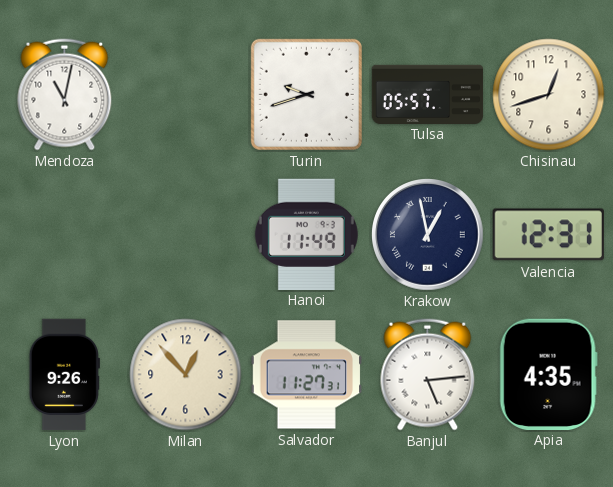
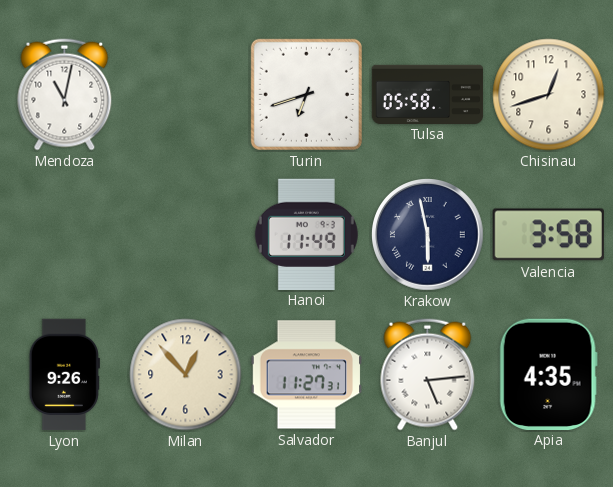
Turin: 9:42 -> 6:42 (306, 94)
Tulsa: 05:57 -> 05:58 (428, 94)
Krakow: 12:58 -> 5:58 (428, 235)
Valencia: 12:31 -> 3:58 (548, 235)
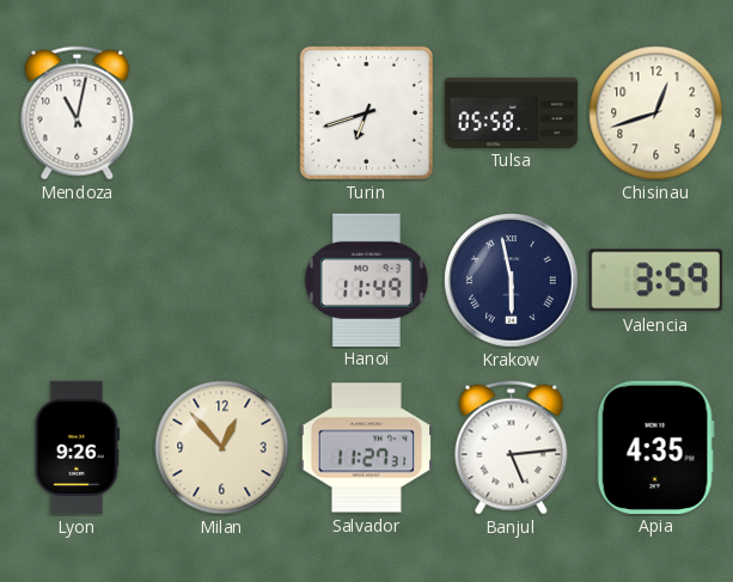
Valencia: 3:58 -> 3:59 (655, 281)
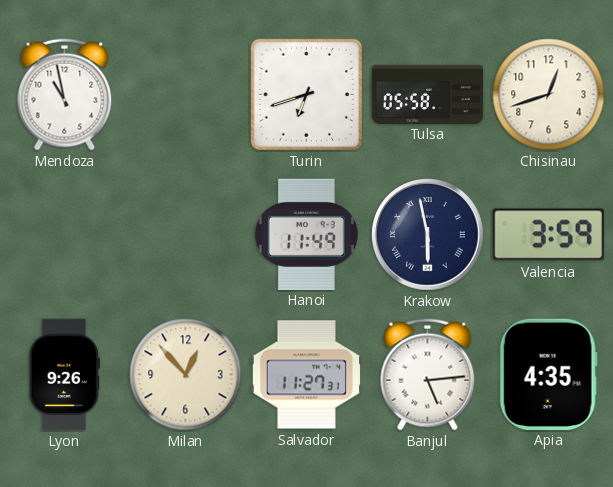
Mendoza: 11:02 -> 10:58 (65, 95)
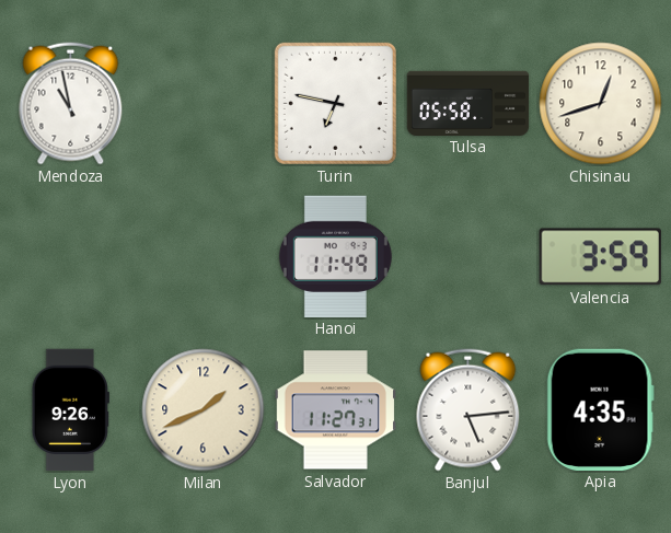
Turin: 6:42 -> 6:47 (335, 103)
Krakow: 5:58 -> none (428, 235)
Milan: 12:53 -> 1:41 (204, 410)
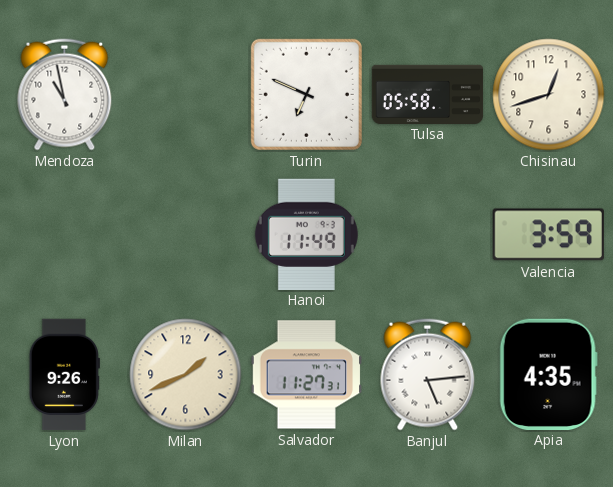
Turin: 6:47 -> 6:49 (306, 94)
